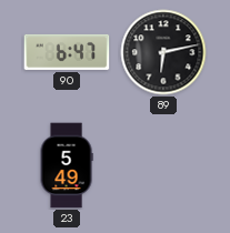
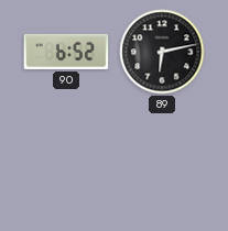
90: 6:47 -> 6:52 (66, 52)
23: 5:49 -> none (67, 165)
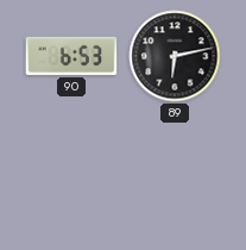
90: 6:52 -> 6:53 (71, 56)
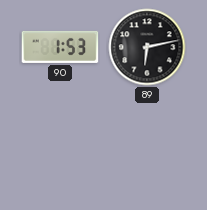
90: 6:53 -> 1:53 (60, 47)
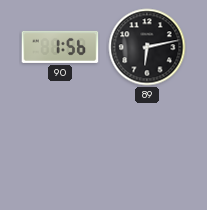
90: 1:53 -> 1:56 (60, 47)
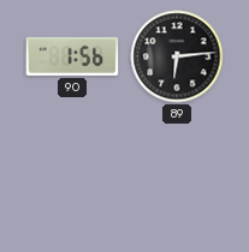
89: 6:13 -> 6:14 (177, 56)
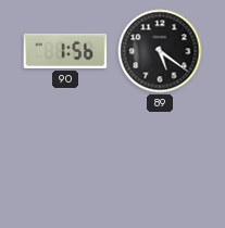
89: 6:14 -> 5:21 (160, 51)
